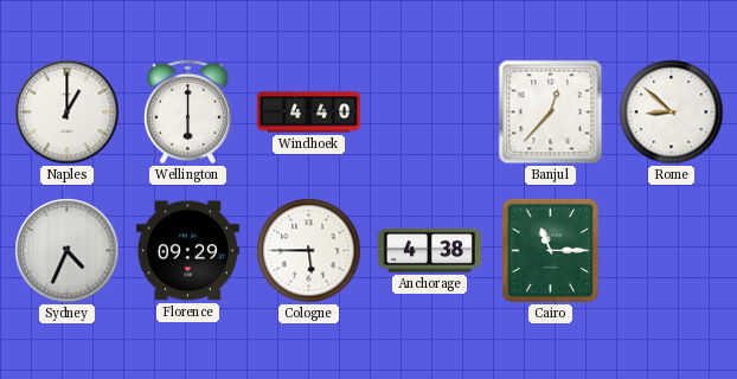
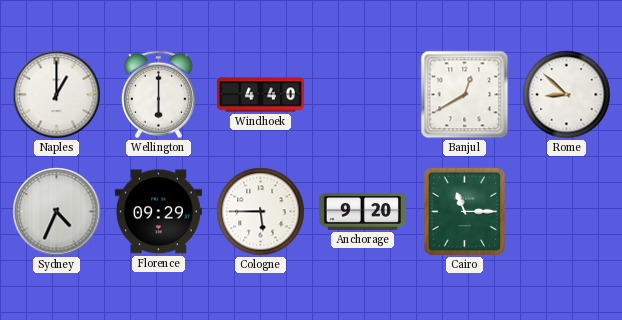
Banjul: 12:37 -> 12:40 (465, 95)
Anchorage: 4:38 -> 9:20 (362, 211)
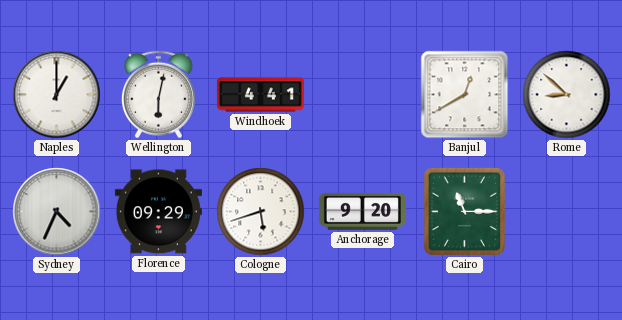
Wellington: 6:00 -> 6:02 (158, 95)
Windhoek: 4:40 -> 4:41 (260, 95)
Cologne: 5:45 -> 5:42 (261, 212)
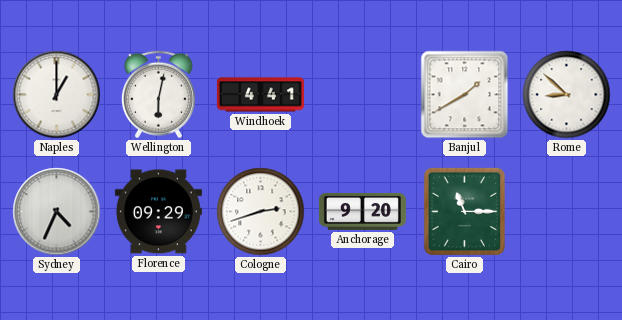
Banjul: 12:40 -> 1:40 (465, 95)
Cologne: 5:42 -> 2:42 (261, 212)
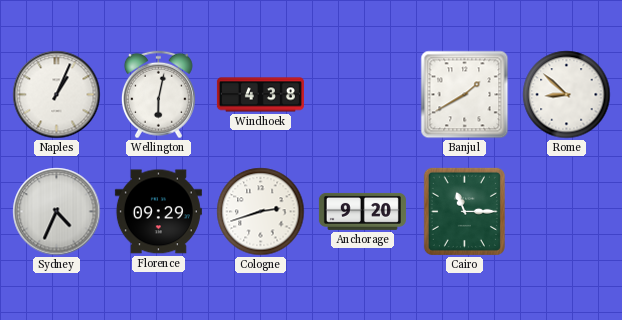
Naples: 1:00 -> 1:04 (57, 95)
Windhoek: 4:41 -> 4:38 (260, 95)
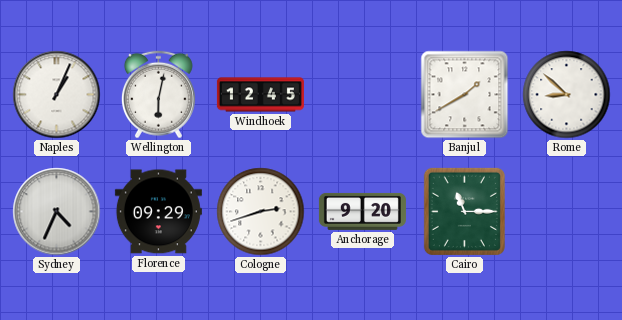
Windhoek: 4:38 -> 12:45 (260, 95)
